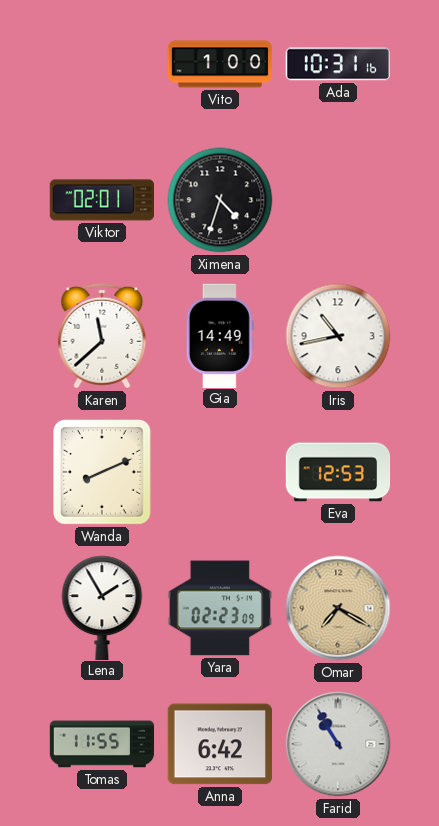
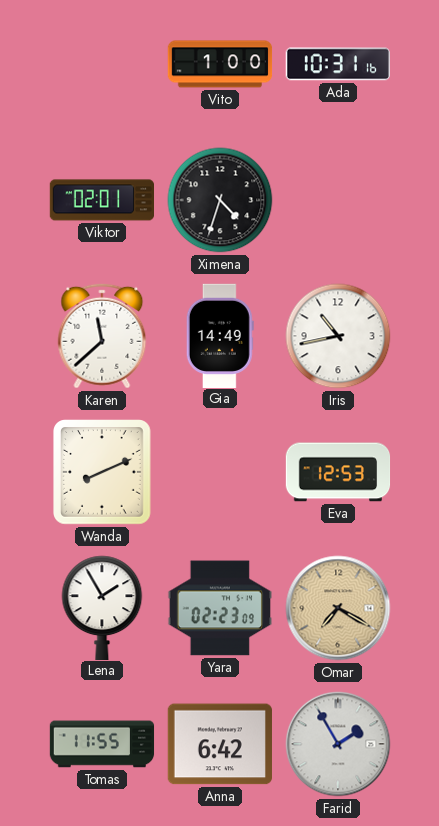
Farid: 10:55 -> 1:55 (338, 744)
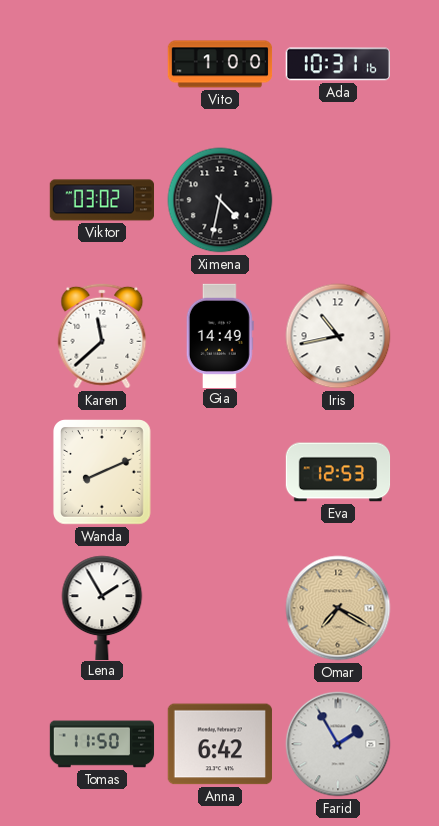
Viktor: 02:01 -> 03:02 (101, 200)
Ximena: 4:33 -> 4:32 (220, 200)
Yara: 02:23 -> none (219, 608)
Tomas: 11:55 -> 11:50 (102, 744)
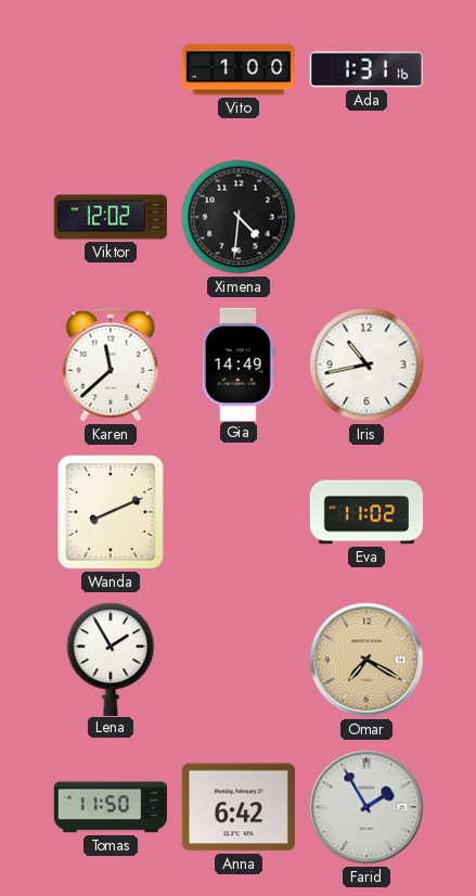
Ada: 10:31 -> 1:31 (366, 69)
Viktor: 03:02 -> 12:02 (110, 217)
Ximena: 4:32 -> 4:31 (239, 217)
Eva: 12:53 -> 11:02 (366, 512)
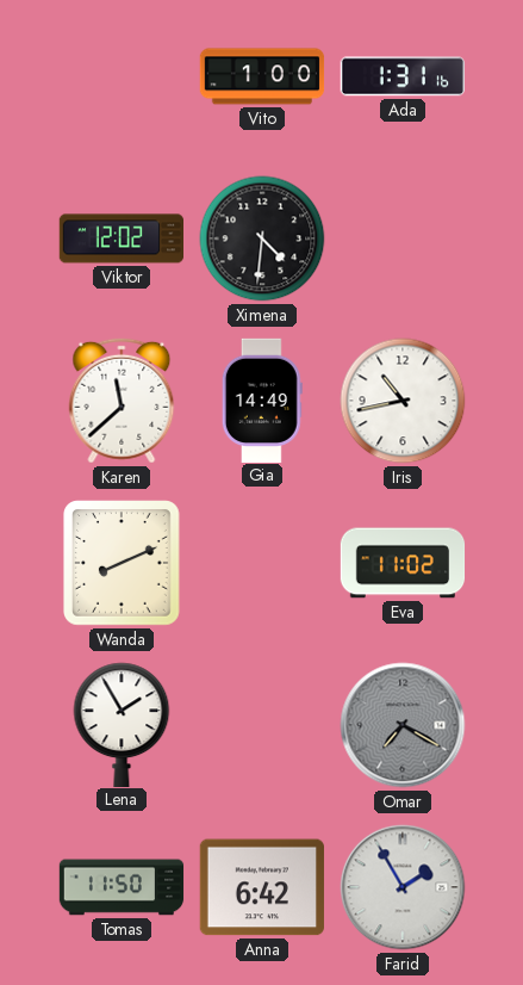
Omar dial: champagne -> grey (403, 725)
